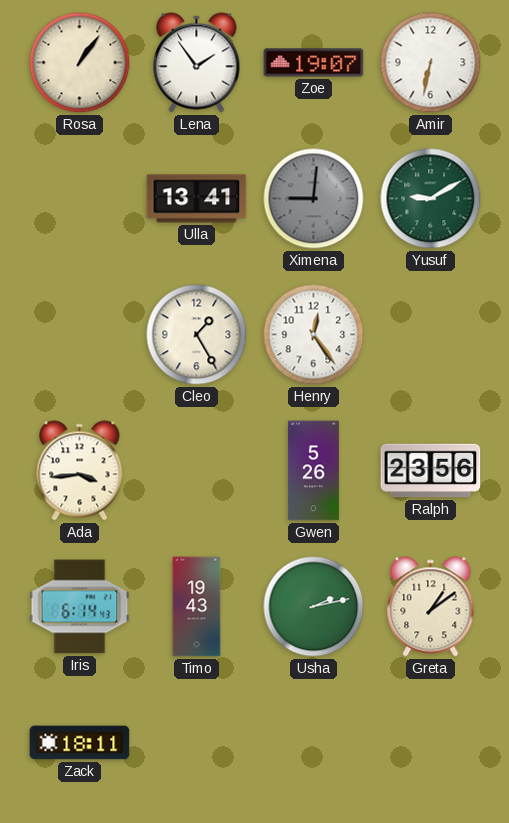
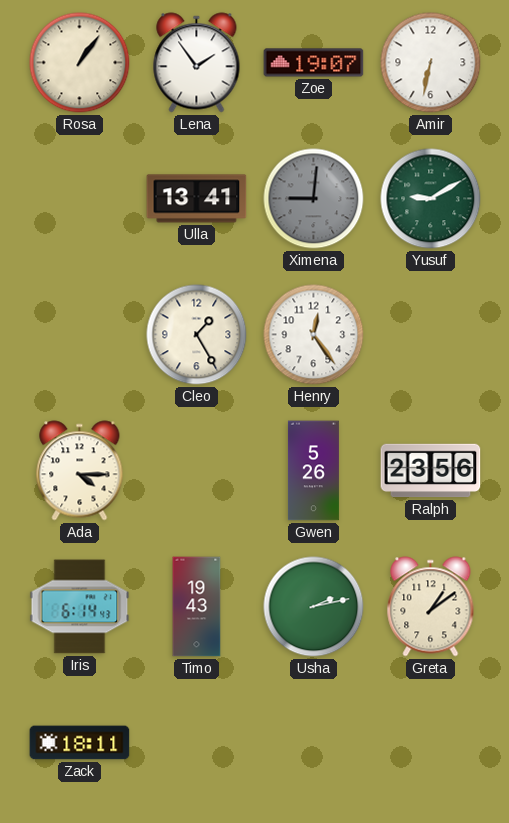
Ada: 3:44 -> 4:15 (80, 471)
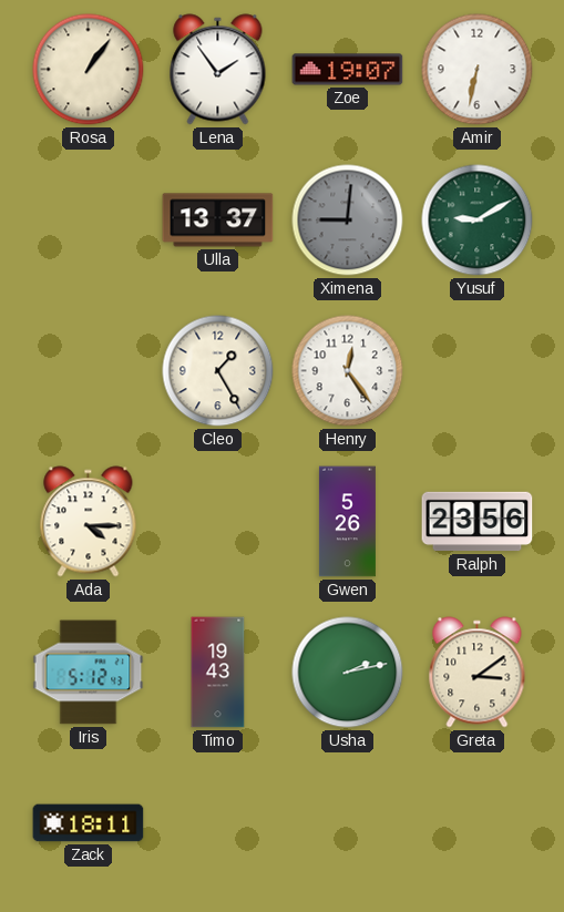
Ulla: 13:41 -> 13:37 (218, 221)
Iris: 6:14 -> 5:12 (89, 673)
Greta: 1:09 -> 3:09 (478, 673)
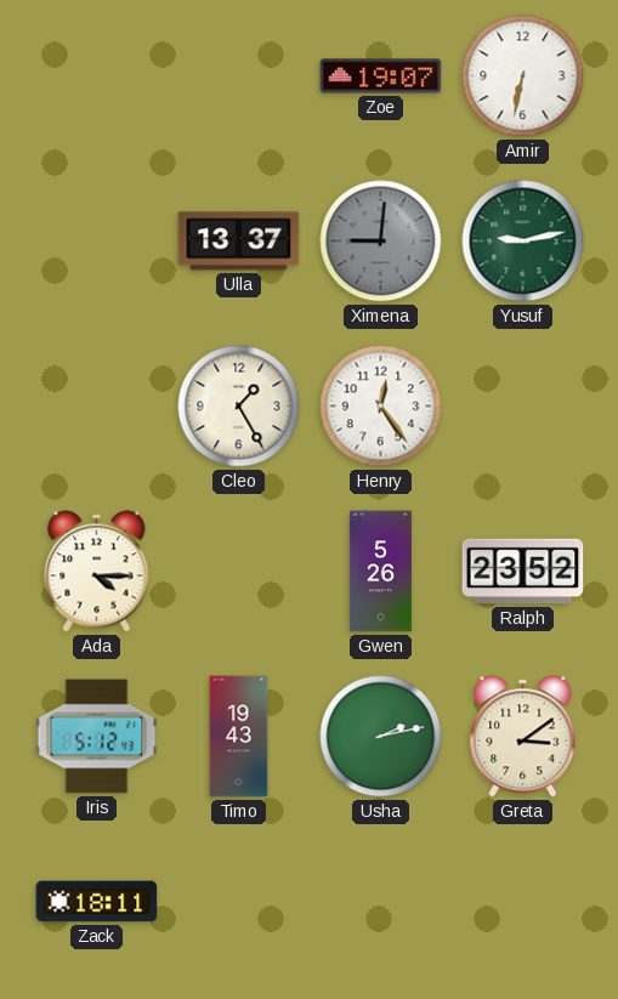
Rosa: 1:06 -> none (89, 70)
Lena: 1:54 -> none (218, 70)
Yusuf: 9:10 -> 9:13 (523, 242)
Ralph: 23:56 -> 23:52 (523, 572)
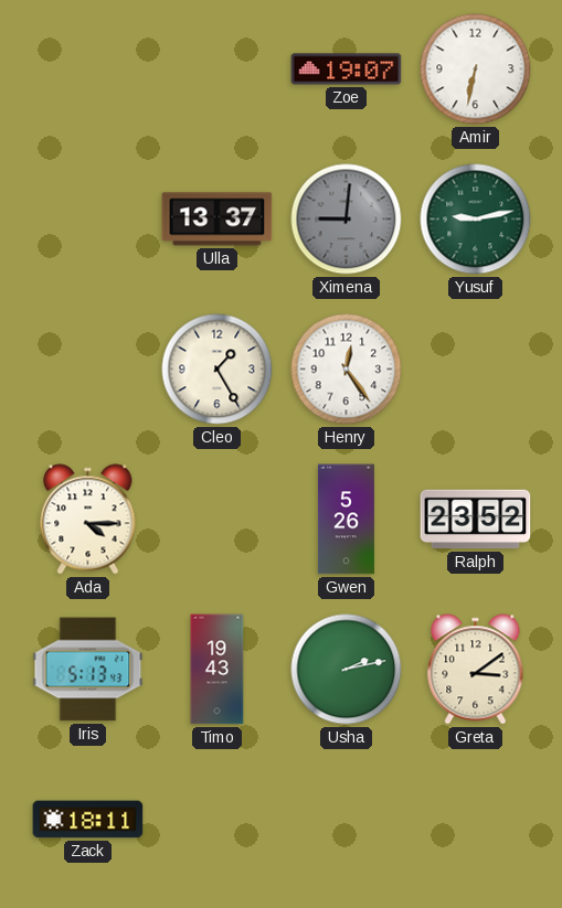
Iris: 5:12 -> 5:13 (88, 670)
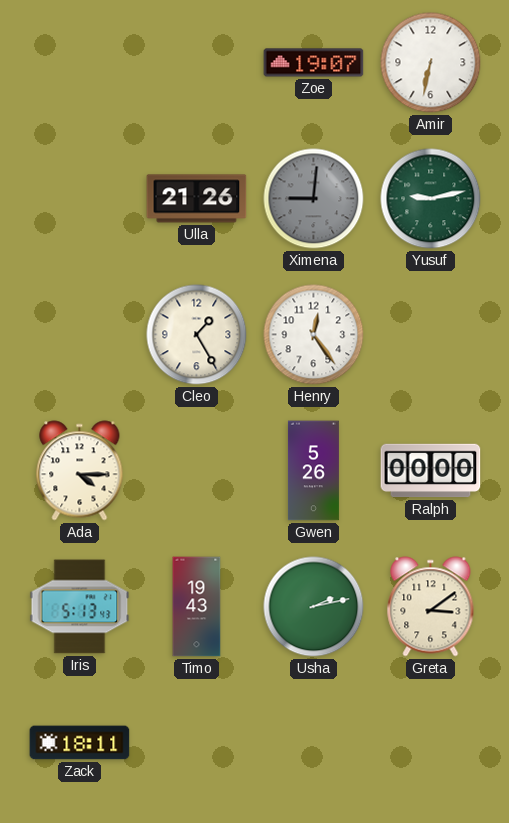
Ulla: 13:37 -> 21:26 (197, 199)
Ralph: 23:52 -> 00:00 (431, 471)
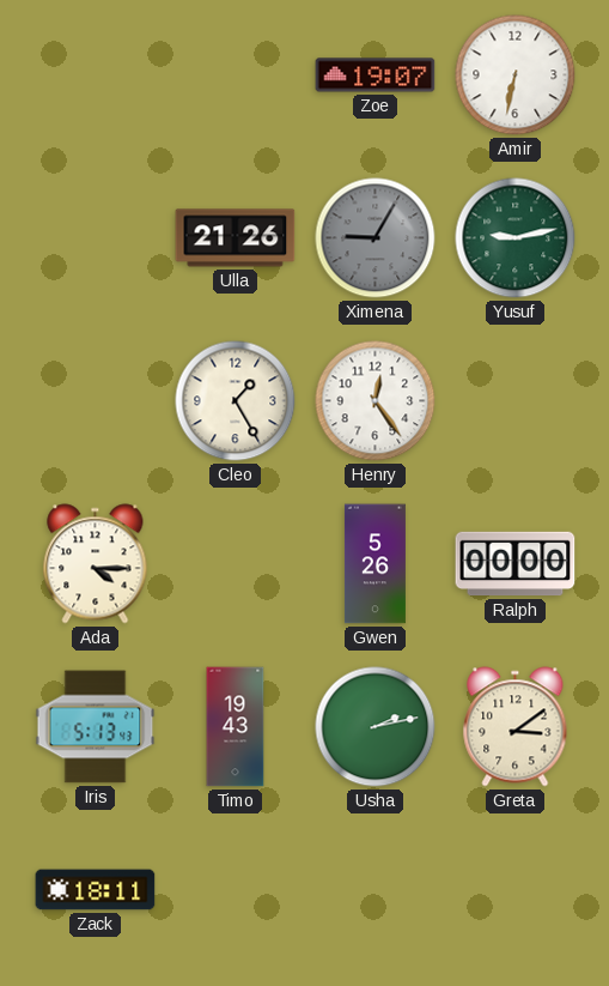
Ximena: 9:01 -> 9:05 (376, 238)
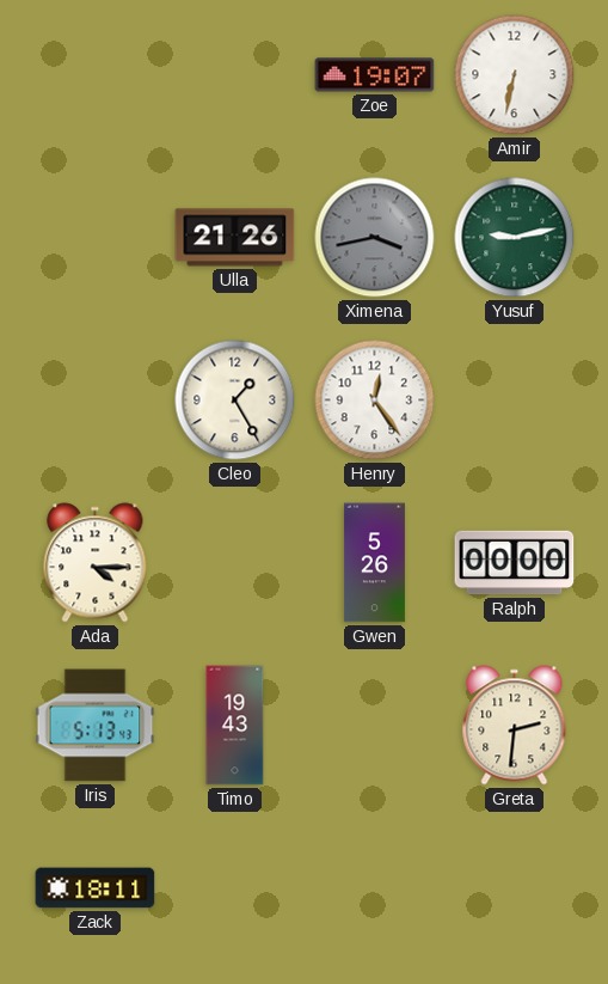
Ximena: 9:05 -> 3:43 (375, 238)
Usha: 2:13 -> none (376, 727)
Greta: 3:09 -> 2:31 (515, 726)
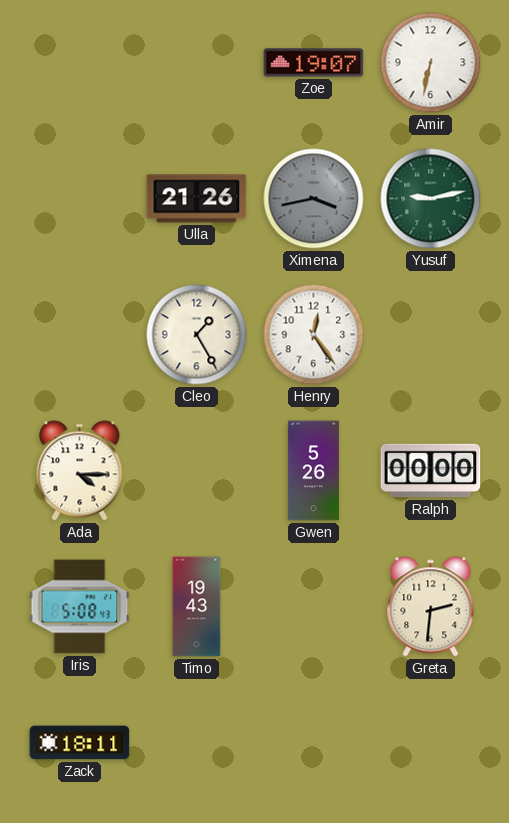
Iris: 5:13 -> 5:08 (80, 607)
